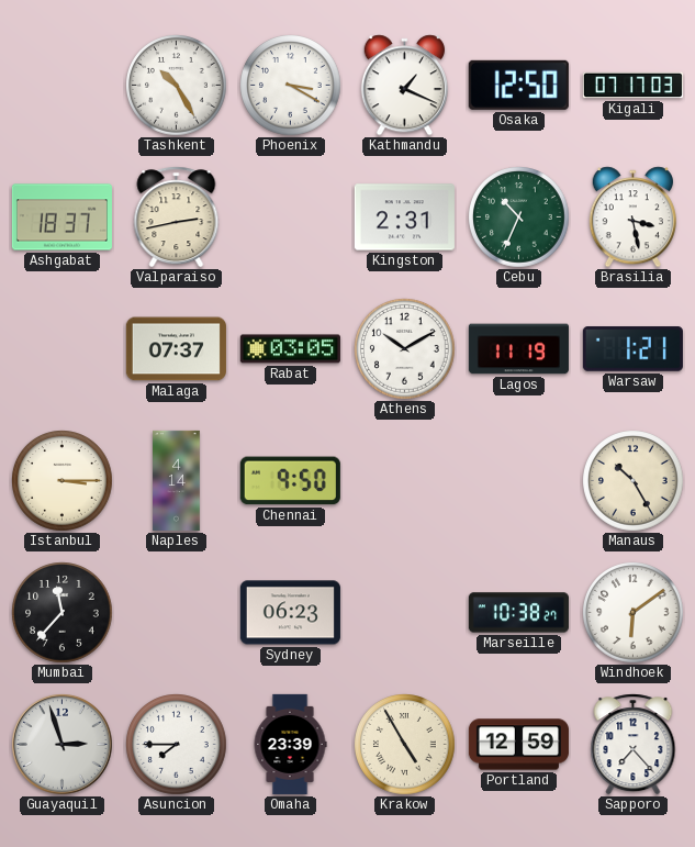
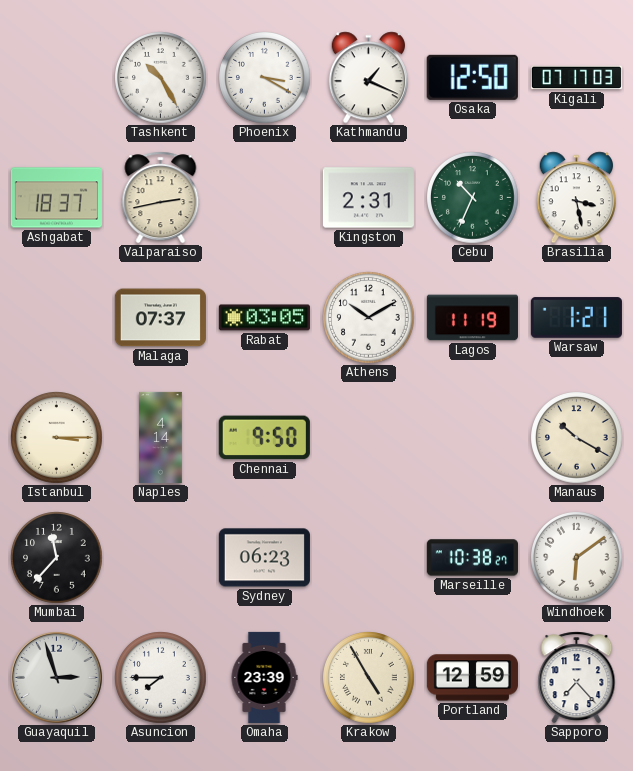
Manaus: 10:25 -> 10:20 (577, 438)
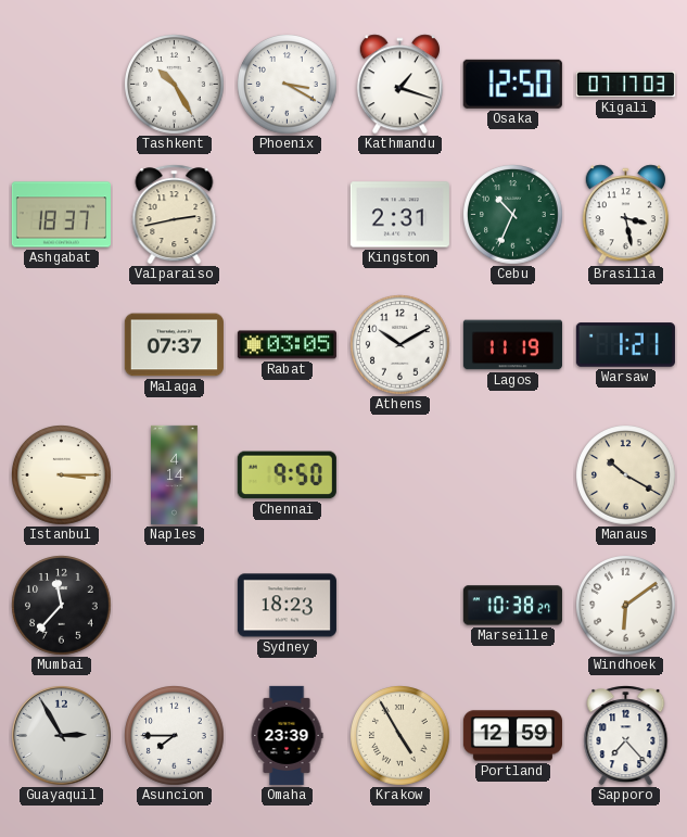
Kathmandu: 1:19 -> 1:18 (399, 85)
Sydney: 06:23 -> 18:23 (287, 606)
Guayaquil: 2:57 -> 2:55 (62, 736)
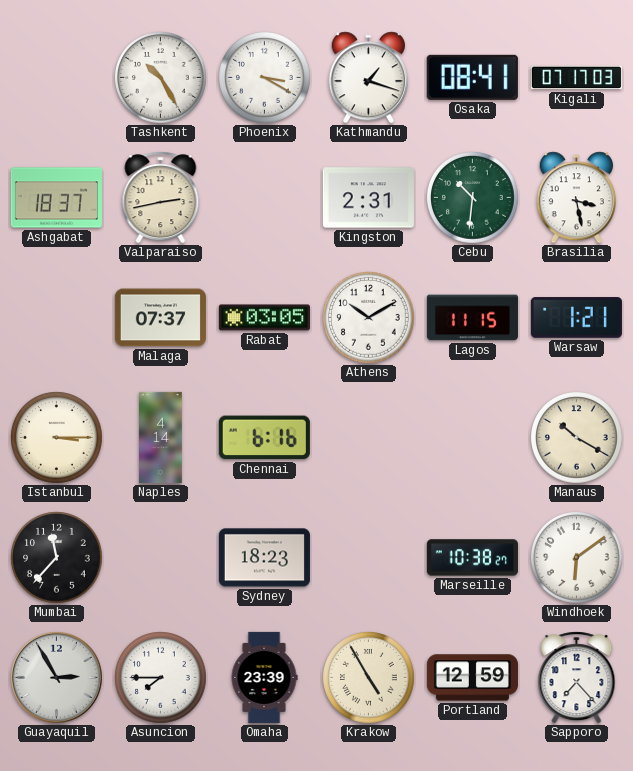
Osaka: 12:50 -> 08:41 (472, 77)
Cebu: 10:34 -> 10:31 (473, 198)
Lagos: 11:19 -> 11:15 (472, 318)
Chennai: 9:50 -> 6:16 (264, 438)
